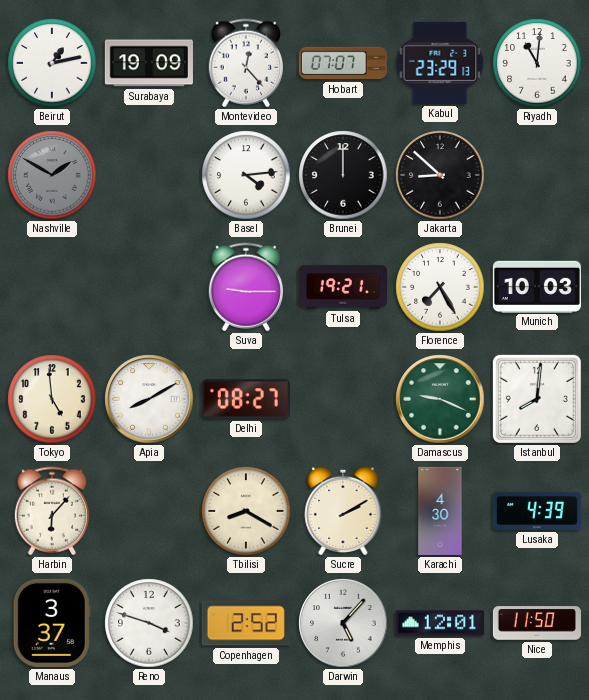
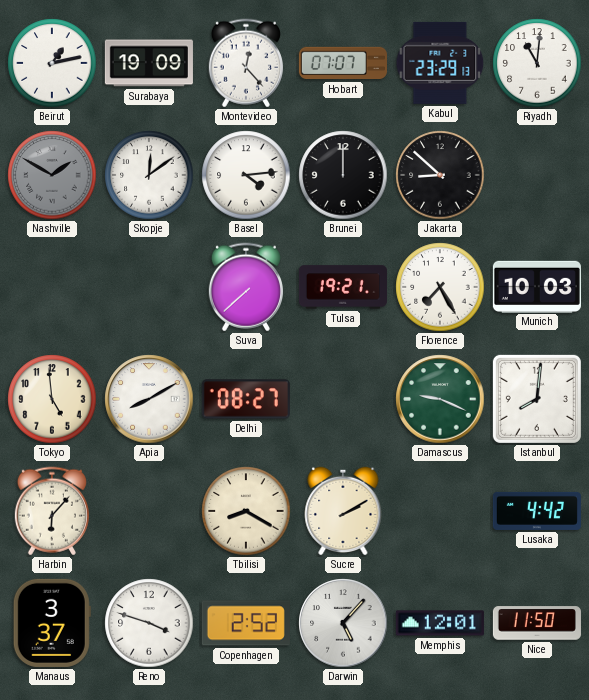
Skopje: none -> 12:09 (149, 175)
Suva: 9:15 -> 7:38 (246, 287)
Karachi: 4:30 -> none (440, 511)
Lusaka: 4:39 -> 4:42 (537, 511)
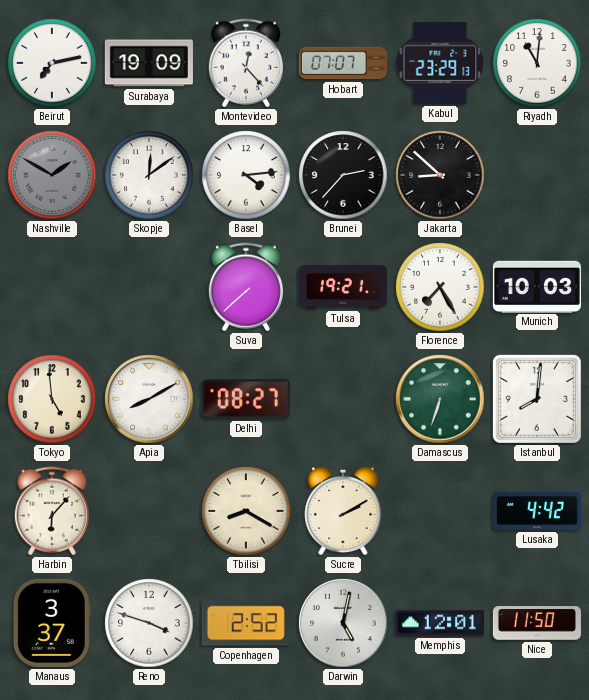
Beirut: 1:13 -> 7:13 (52, 63)
Brunei: 12:00 -> 2:37 (343, 175)
Damascus: 9:19 -> 6:33 (440, 399)
Darwin: 5:07 -> 5:02 (343, 623)
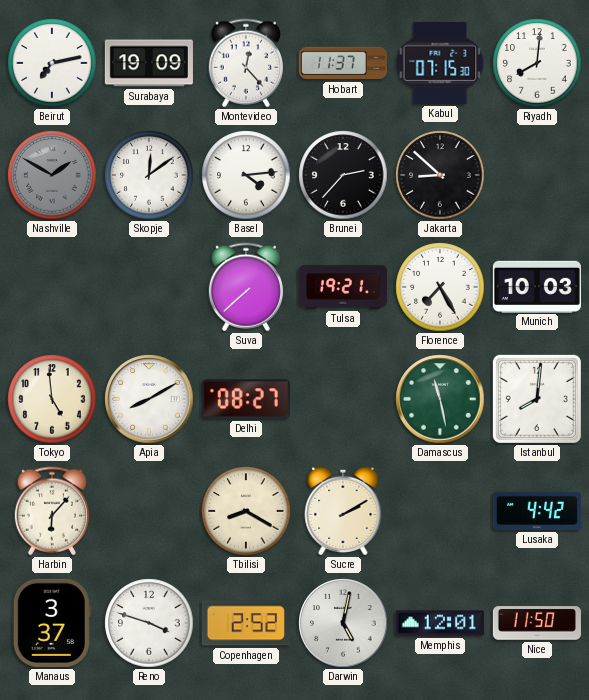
Hobart: 07:07 -> 11:37 (343, 63)
Kabul: 23:29 -> 07:15 (440, 63)
Riyadh: 11:01 -> 8:01 (537, 63)
Damascus: 6:33 -> 11:28 (440, 399)
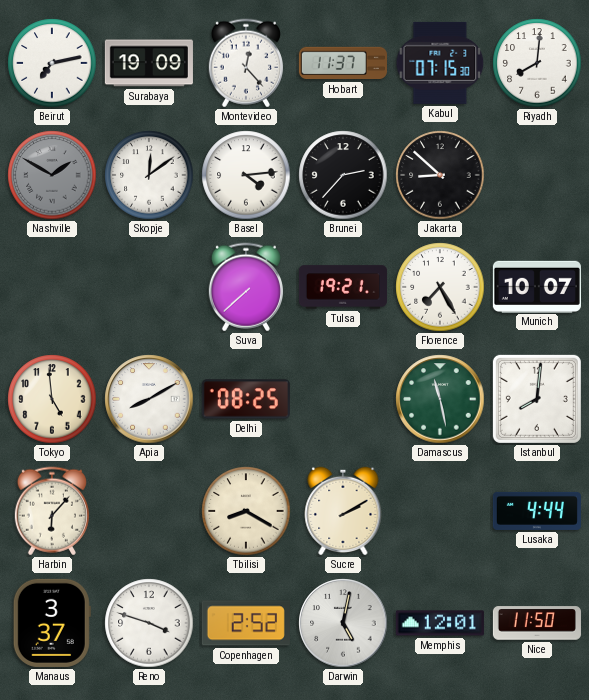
Munich: 10:03 -> 10:07 (537, 286)
Delhi: 08:27 -> 08:25 (246, 399)
Lusaka: 4:42 -> 4:44 (537, 511)
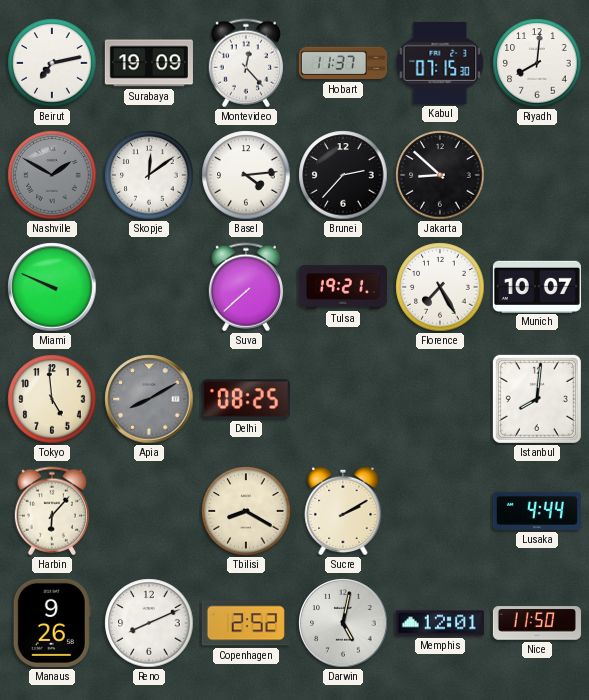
Miami: none -> 9:49 (52, 287)
Apia dial: white -> grey (149, 399)
Damascus: 11:28 -> none (440, 399)
Manaus: 3:37 -> 9:26 (52, 623)
Reno: 3:48 -> 8:11 (149, 623)
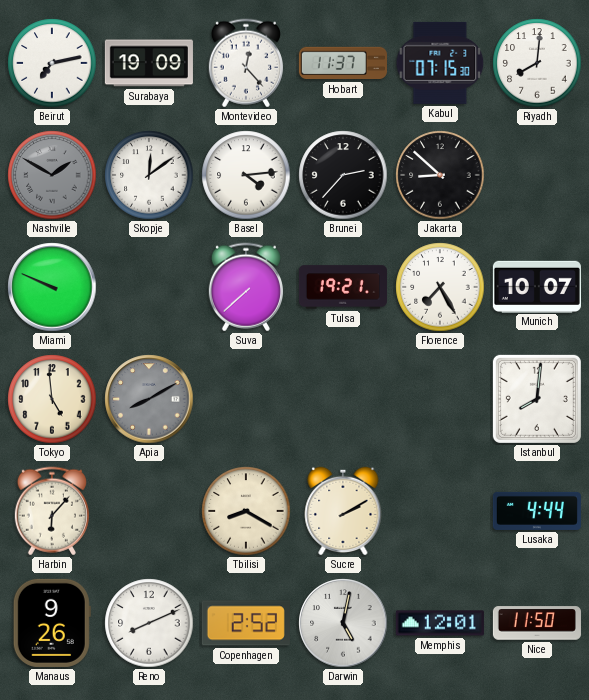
Delhi: 08:25 -> none (246, 399)
